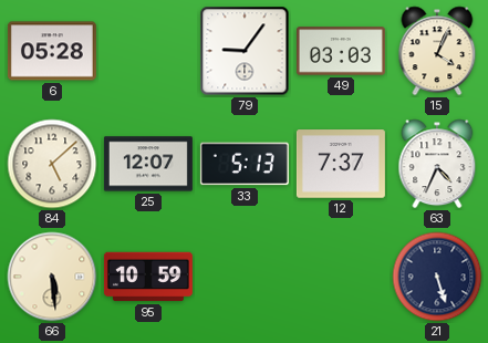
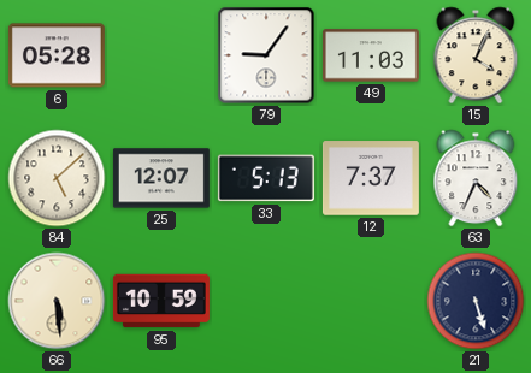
49: 03:03 -> 11:03 (371, 55)
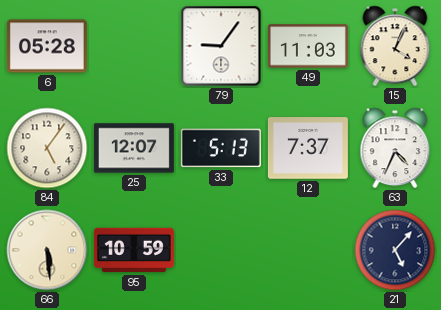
84: 5:08 -> 5:06 (47, 148)
21: 5:27 -> 5:07 (395, 250)
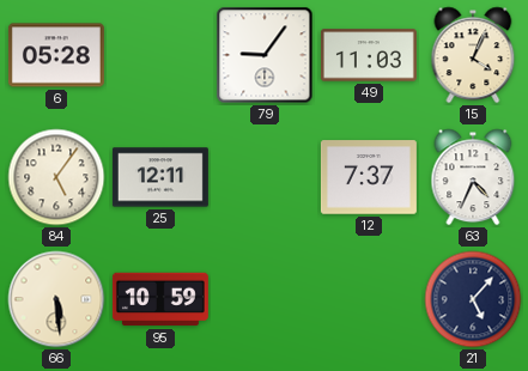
25: 12:07 -> 12:11 (160, 177)
33: 5:13 -> none (221, 148)
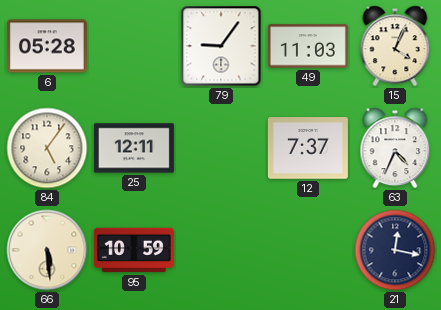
21: 5:07 -> 12:17 (395, 250)
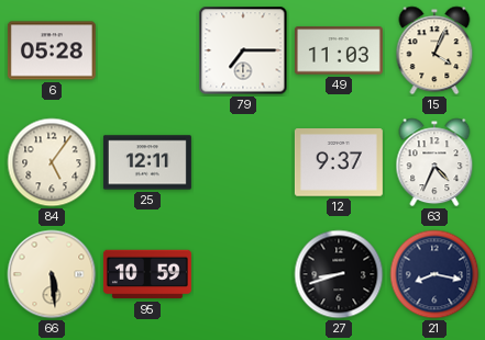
79: 9:06 -> 7:15 (243, 50)
12: 7:37 -> 9:37 (339, 162)
27: none -> 8:42 (339, 274)
21: 12:17 -> 8:17 (434, 274)
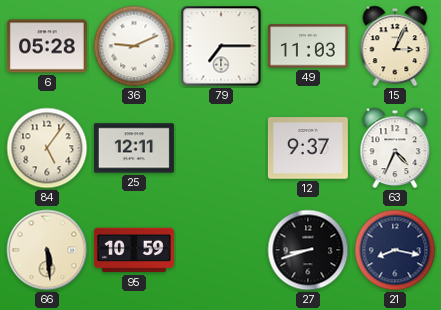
36: none -> 9:11 (134, 46)
15: 4:04 -> 3:04 (395, 46)
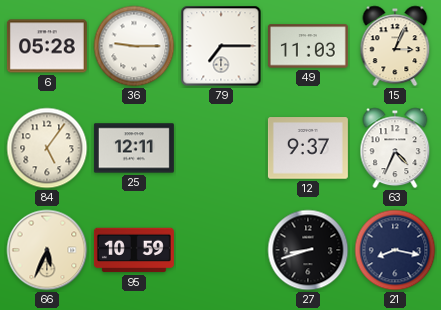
36: 9:11 -> 9:15 (134, 46)
66: 5:29 -> 5:34 (47, 250)
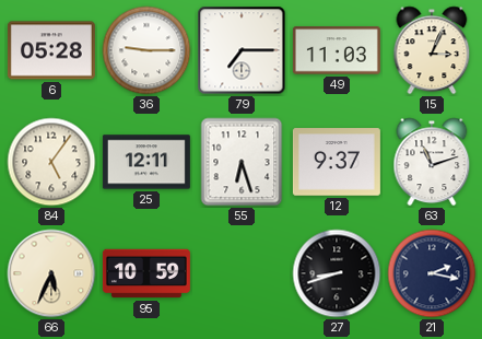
55: none -> 6:27 (242, 162)
63: 4:34 -> 11:12 (432, 162)
21: 8:17 -> 2:17 (432, 273)
